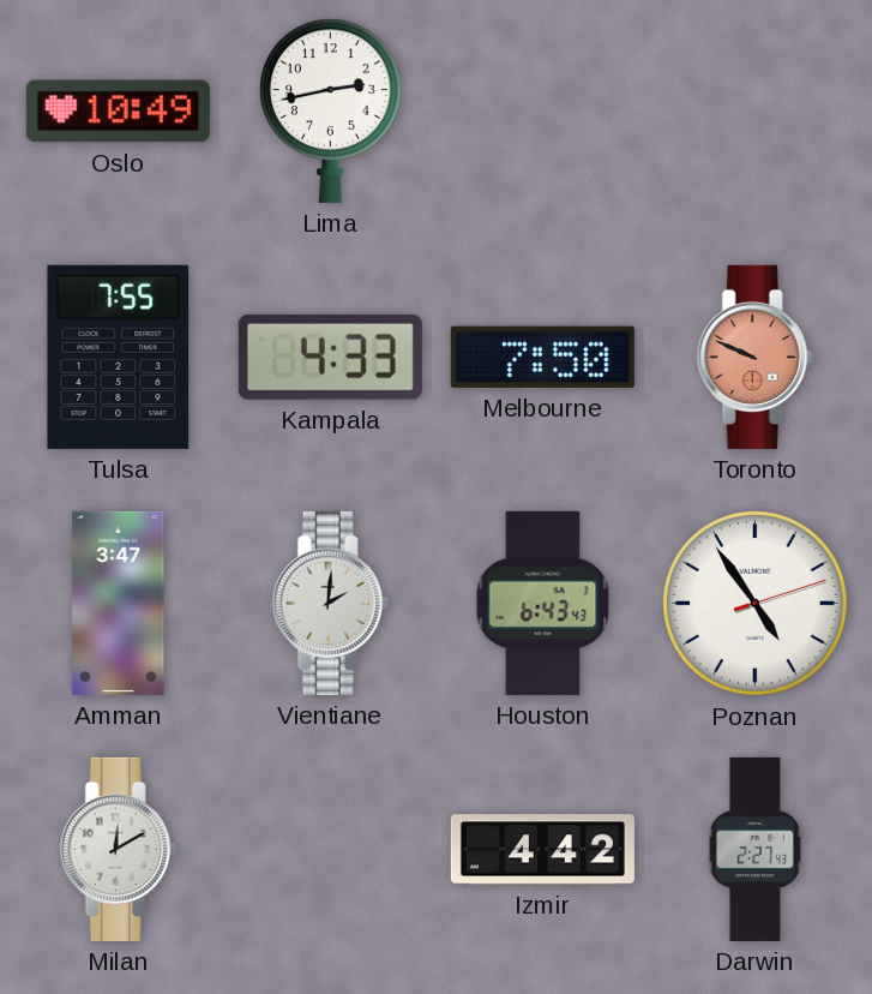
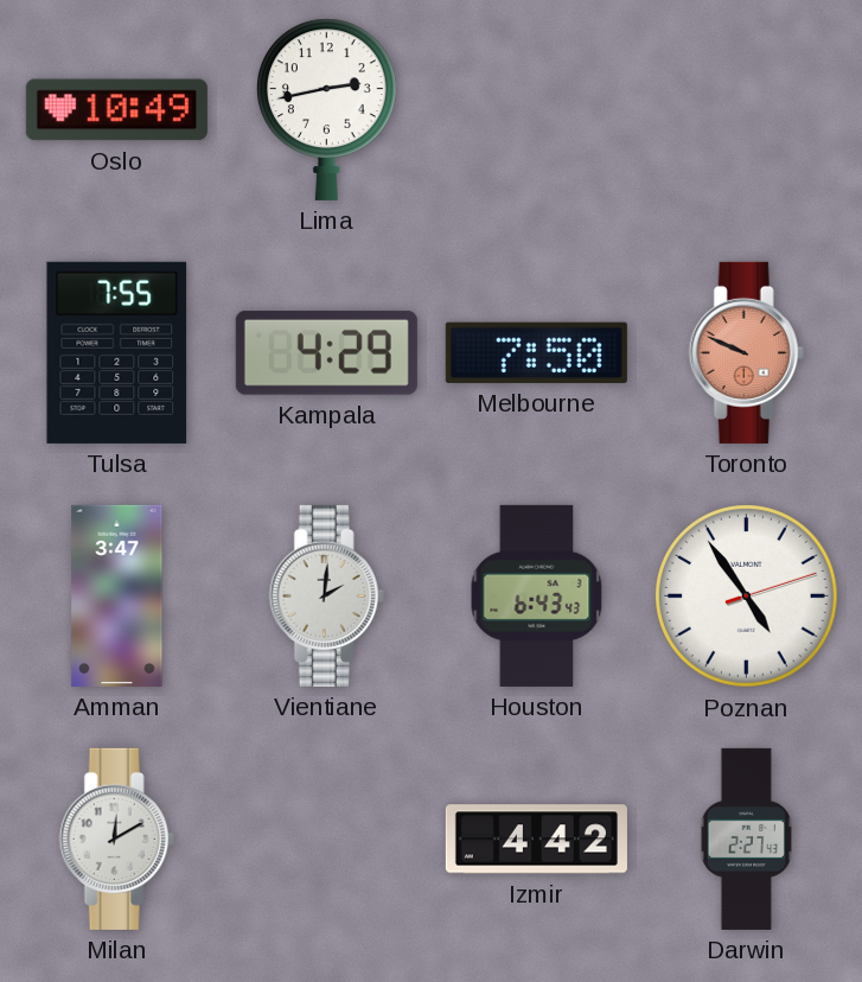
Kampala: 4:33 -> 4:29 (326, 352)
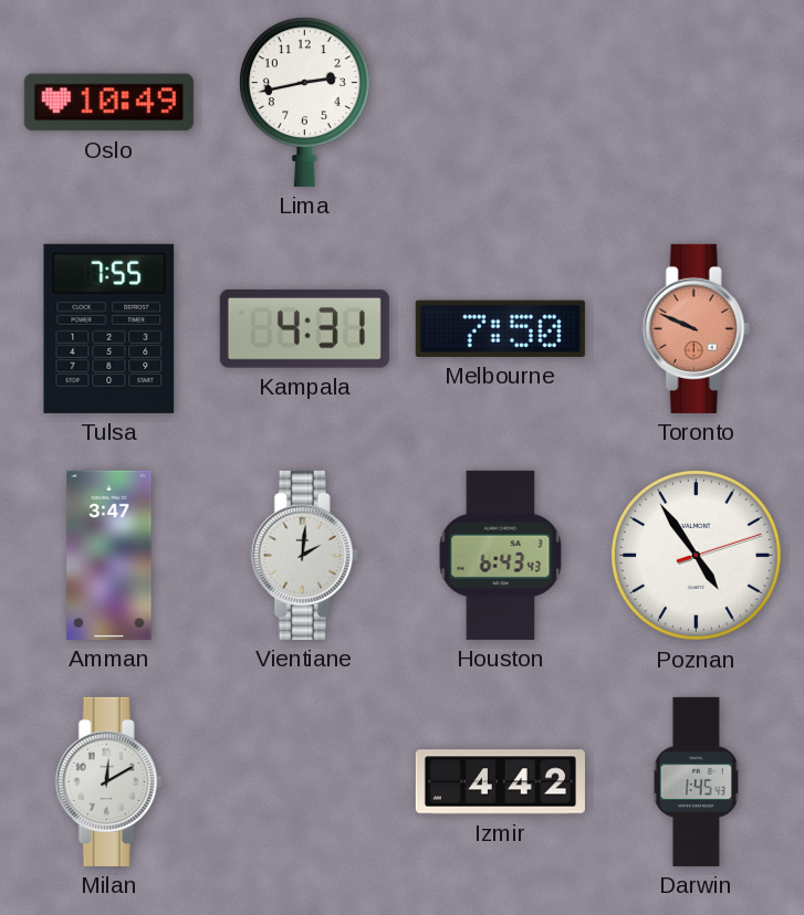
Kampala: 4:29 -> 4:31 (304, 328)
Darwin: 2:27 -> 1:45 (696, 781)
